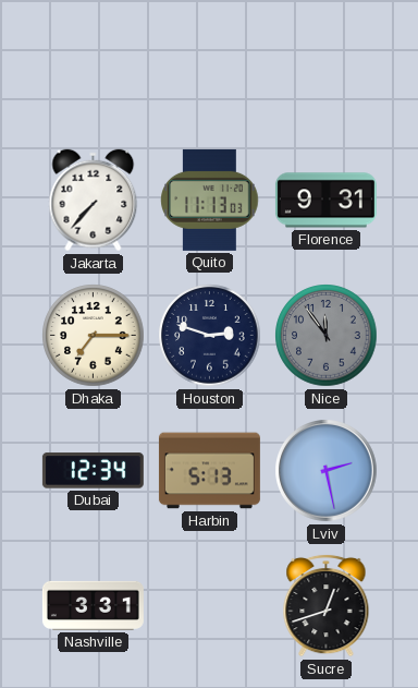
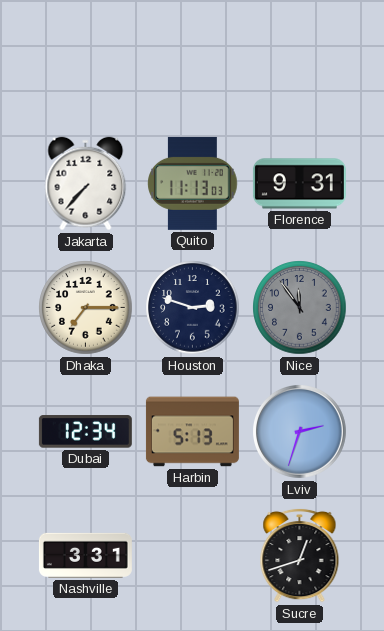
Lviv: 2:28 -> 2:33 (300, 432)
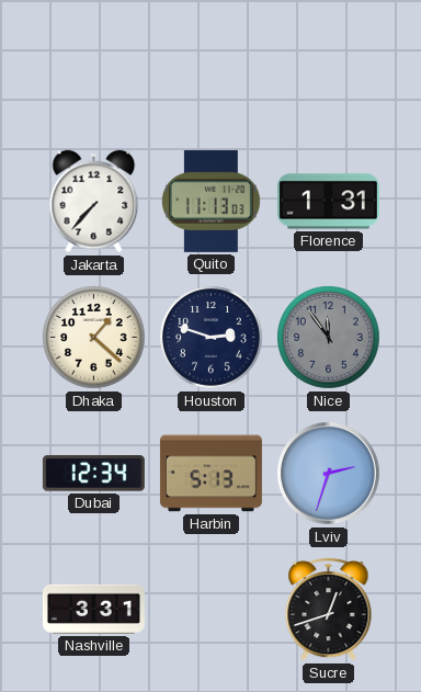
Florence: 9:31 -> 1:31 (328, 202)
Dhaka: 7:15 -> 1:22 (94, 338)
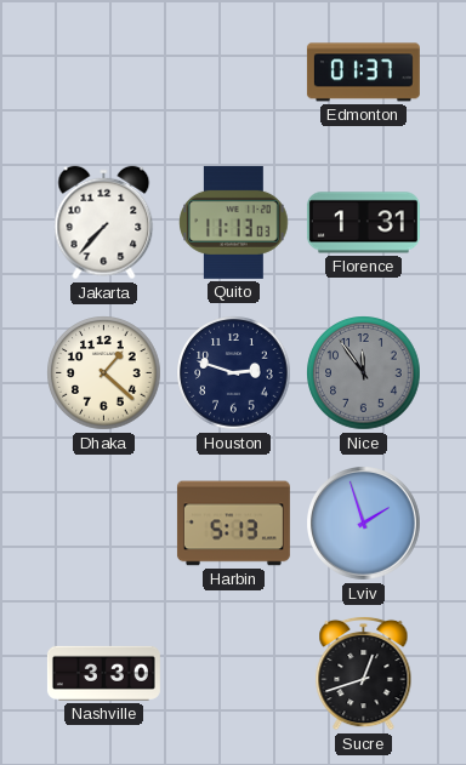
Edmonton: none -> 01:37 (363, 73)
Dubai: 12:34 -> none (93, 474)
Lviv: 2:33 -> 1:57 (364, 524)
Nashville: 3:31 -> 3:30 (103, 673)
